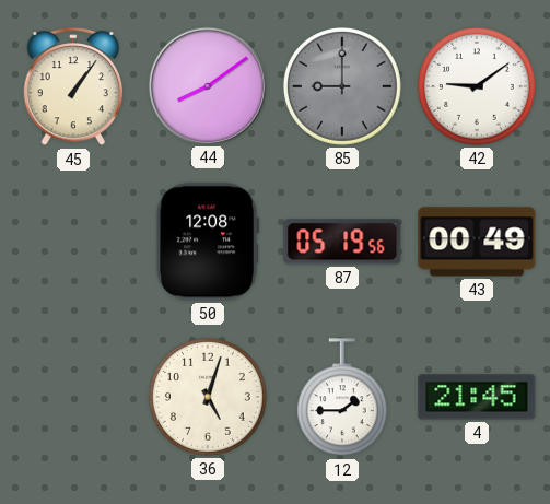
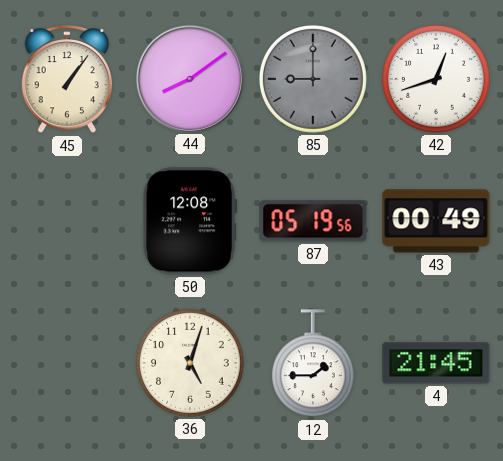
42: 9:09 -> 12:42 (436, 79)
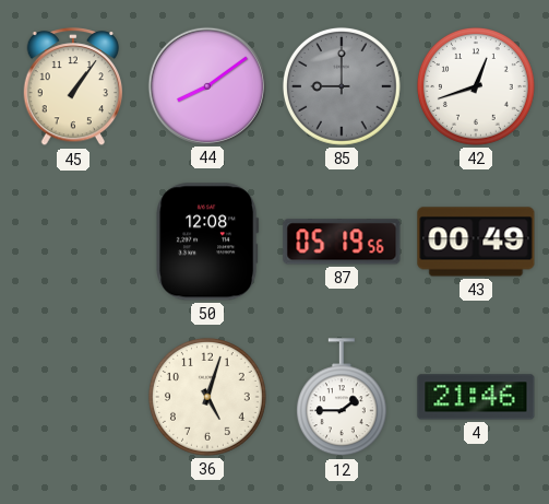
4: 21:45 -> 21:46 (476, 397)
